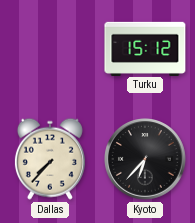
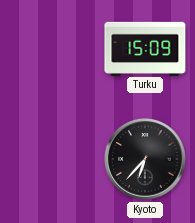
Turku: 15:12 -> 15:09 (145, 48)
Dallas: 7:37 -> none (50, 159)
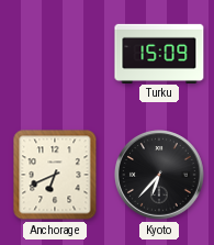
Anchorage: none -> 6:41 (55, 175)
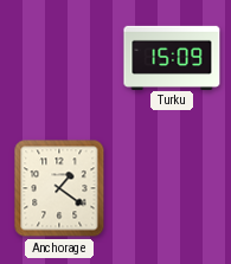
Anchorage: 6:41 -> 1:21 (59, 188)
Kyoto: 6:37 -> none (160, 176)
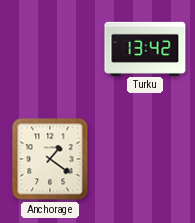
Turku: 15:09 -> 13:42 (145, 48)
